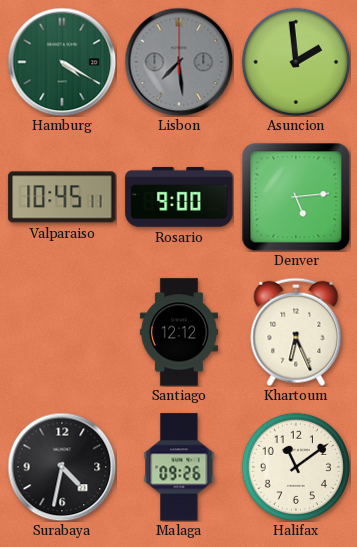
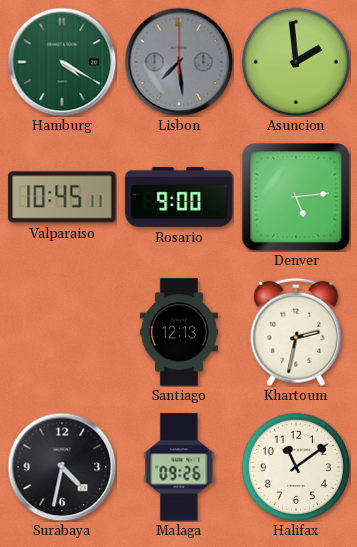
Santiago: 12:12 -> 12:13 (179, 332)
Khartoum: 6:26 -> 2:32 (296, 332)
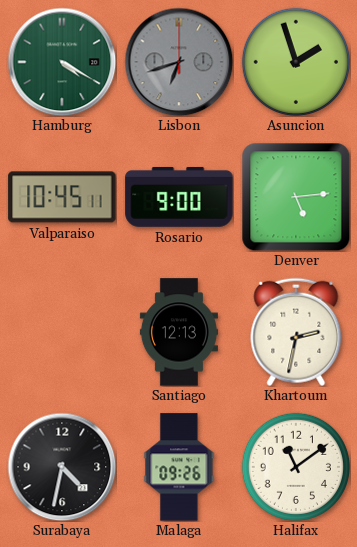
Lisbon: 7:29 -> 6:42 (179, 62)
Asuncion: 1:59 -> 1:57 (296, 62)
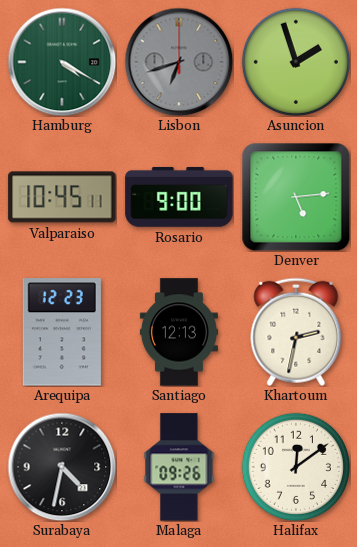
Arequipa: none -> 12:23 (62, 332)
Halifax: 11:09 -> 12:09 (296, 467)
